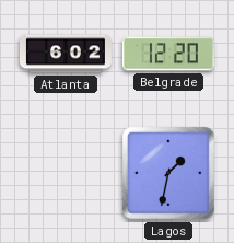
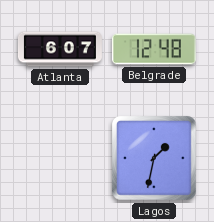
Atlanta: 6:02 -> 6:07 (60, 49)
Belgrade: 12:20 -> 12:48 (154, 49)
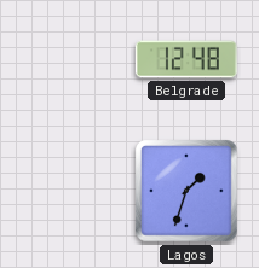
Atlanta: 6:07 -> none (60, 49)
Lagos: 1:32 -> 1:33 (188, 192)
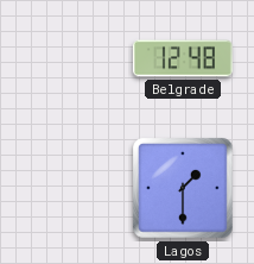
Lagos: 1:33 -> 1:30 (184, 189)
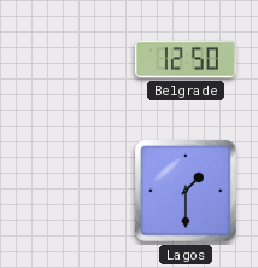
Belgrade: 12:48 -> 12:50 (186, 59)
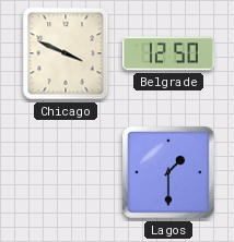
Chicago: none -> 3:49 (66, 53)
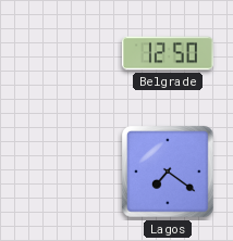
Chicago: 3:49 -> none (66, 53)
Lagos: 1:30 -> 7:21 (169, 173)
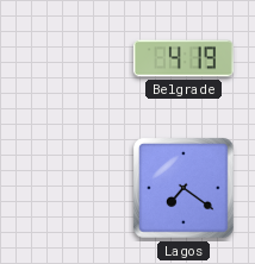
Belgrade: 12:50 -> 4:19 (184, 58)
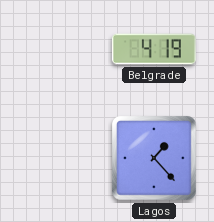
Lagos: 7:21 -> 1:23 (155, 159)
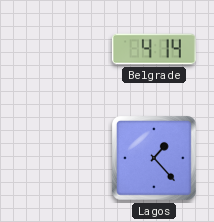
Belgrade: 4:19 -> 4:14 (154, 49)
